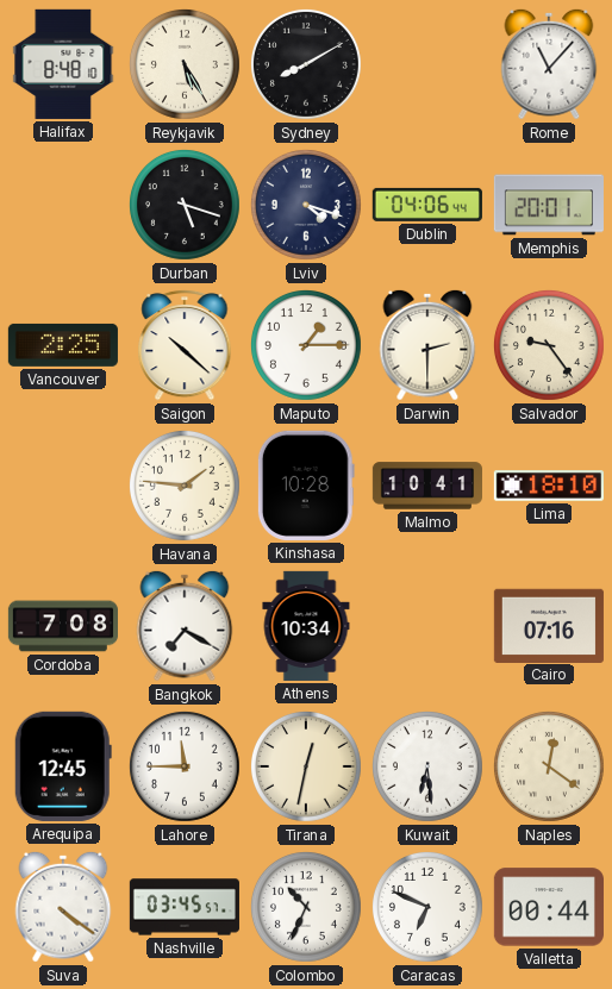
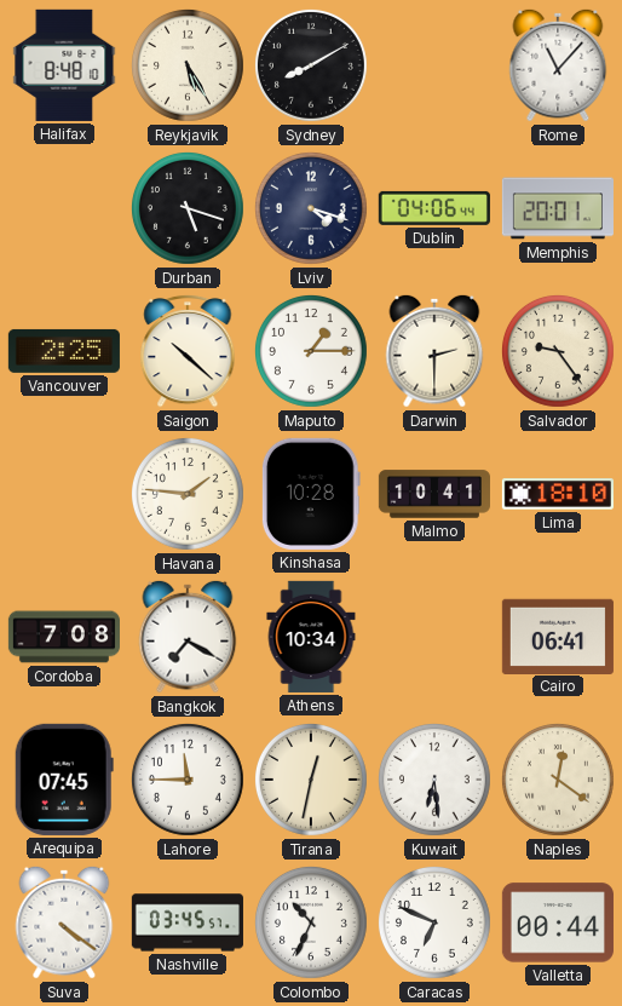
Cairo: 07:16 -> 06:41 (558, 636)
Arequipa: 12:45 -> 07:45 (64, 780)
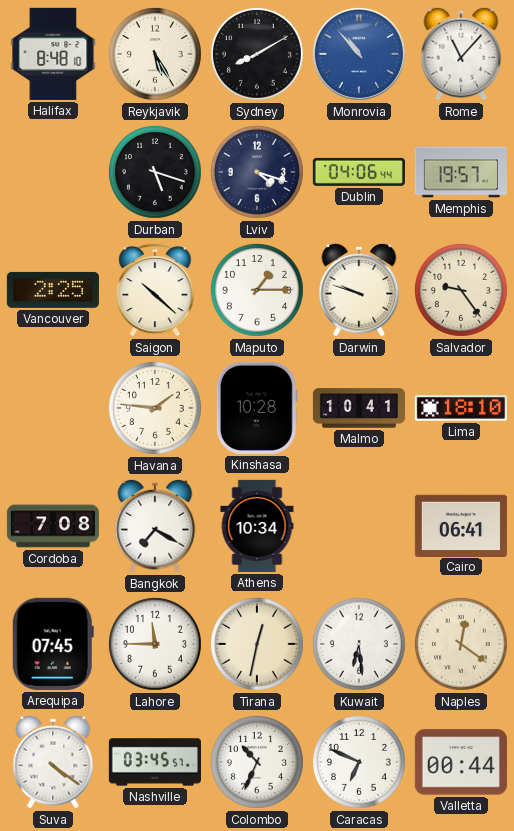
Monrovia: none -> 10:53 (359, 54)
Memphis: 20:01 -> 19:57 (461, 172)
Darwin: 2:30 -> 9:48 (359, 290)
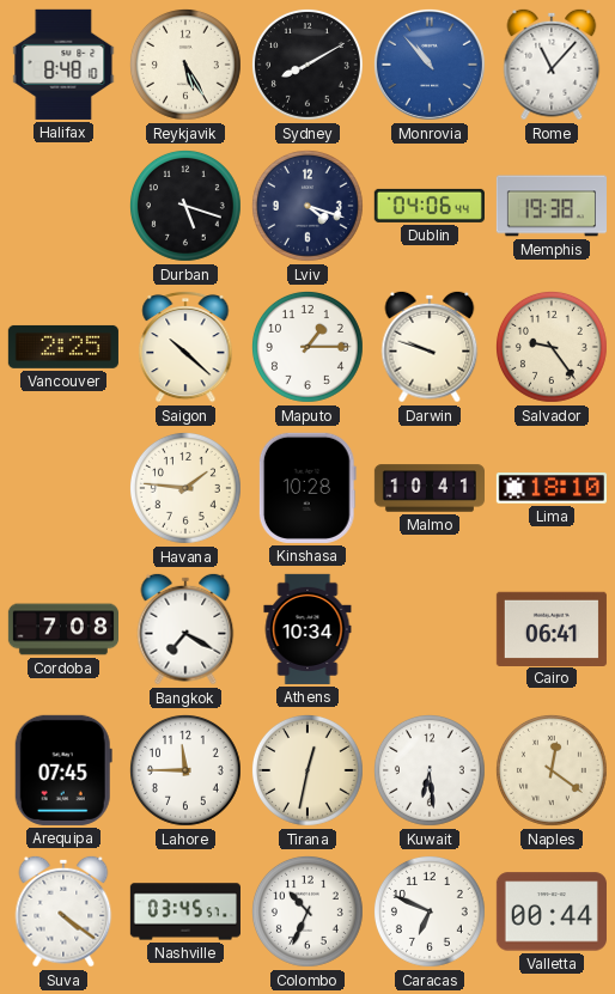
Memphis: 19:57 -> 19:38 (552, 206)
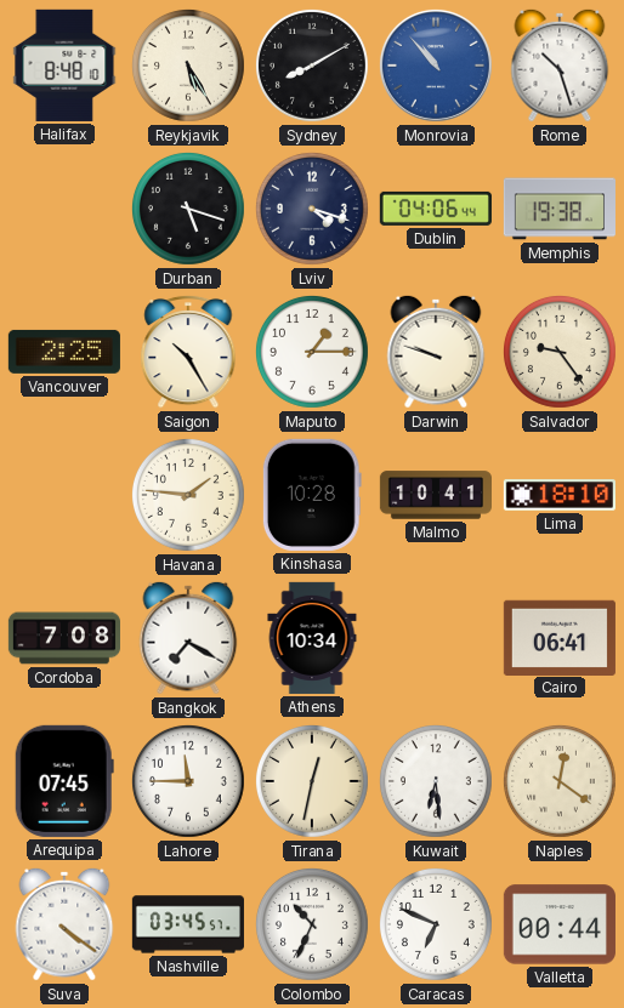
Rome: 11:07 -> 10:27 (560, 66)
Saigon: 10:22 -> 10:25 (188, 352)
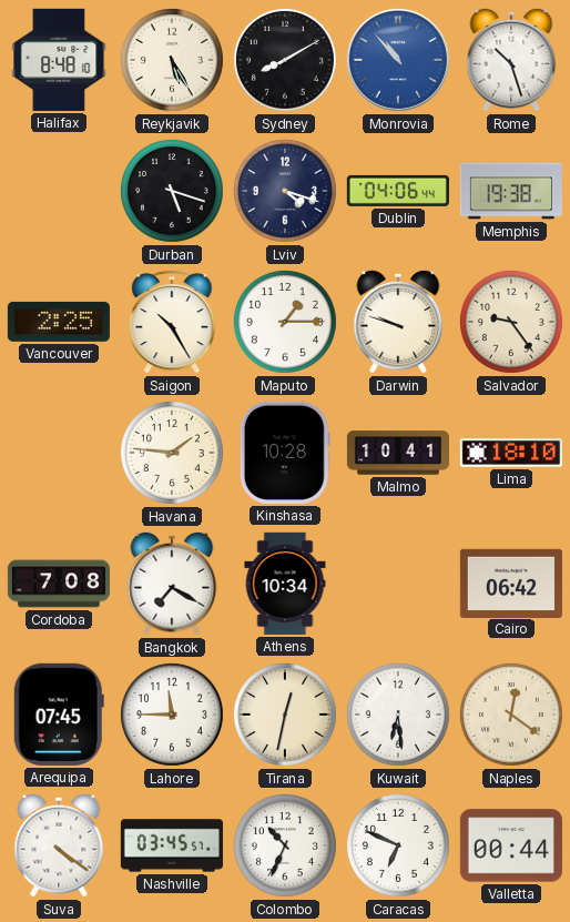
Cairo: 06:41 -> 06:42 (511, 582)
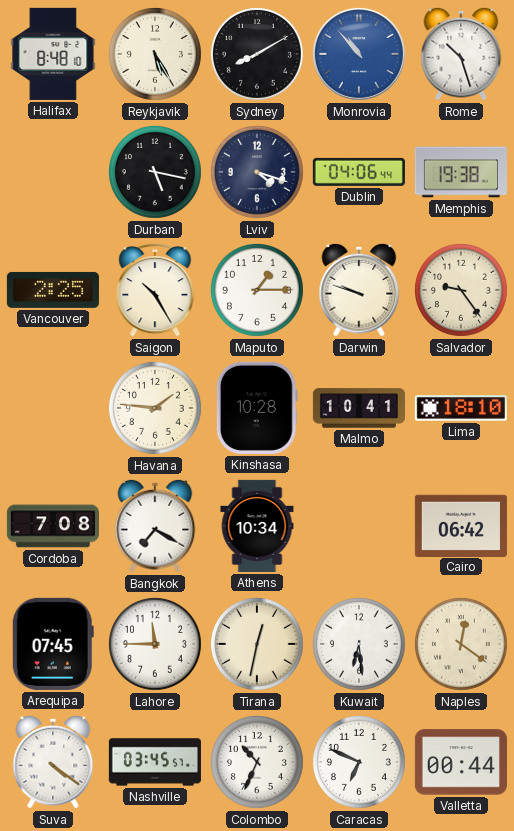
Durban: 5:18 -> 5:17 (155, 172)
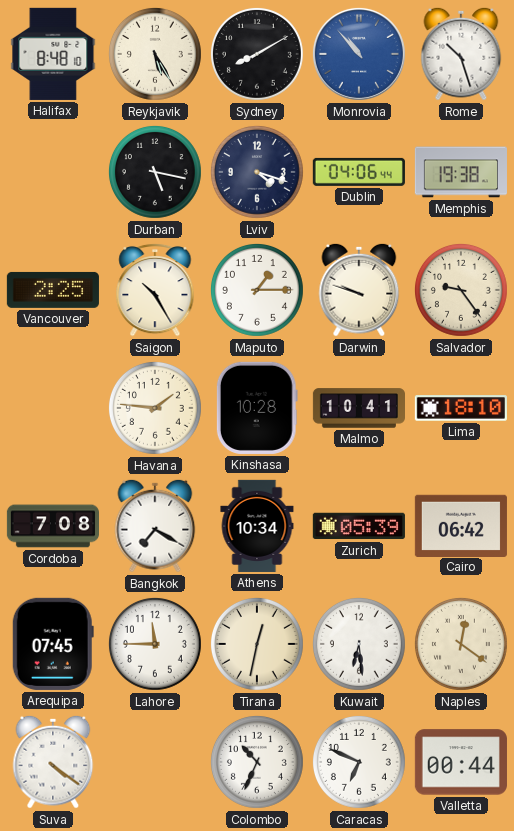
Zurich: none -> 05:39 (359, 526)
Nashville: 03:45 -> none (155, 762)
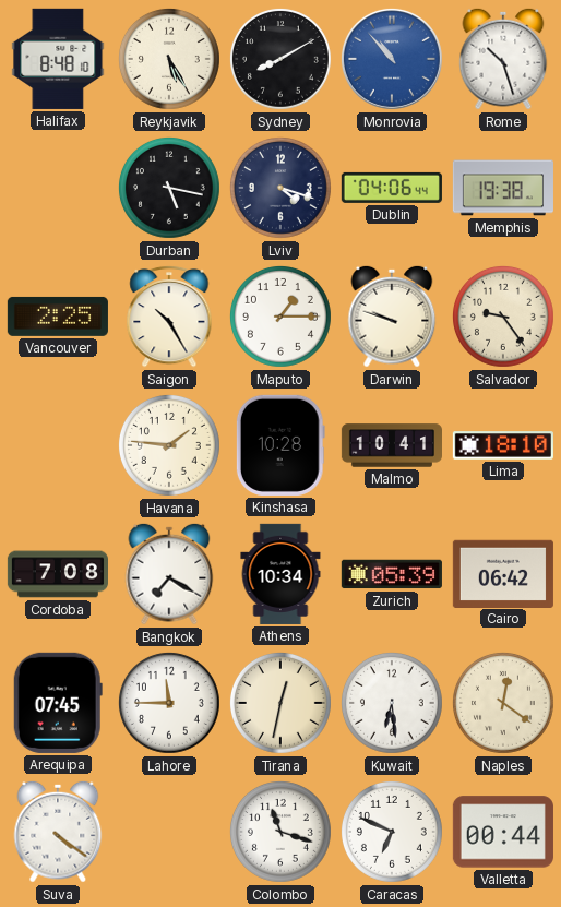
Colombo: 10:34 -> 11:18 (280, 832)
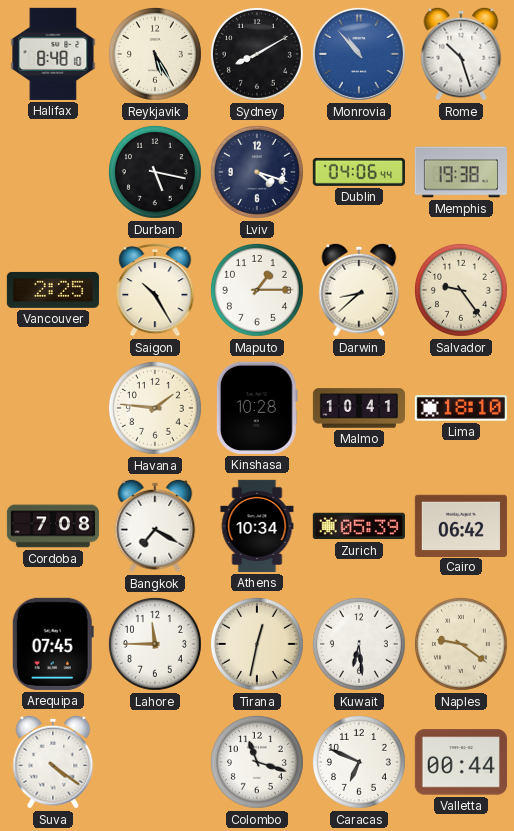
Darwin: 9:48 -> 8:38 (359, 290)
Naples: 12:21 -> 9:21 (461, 644)
